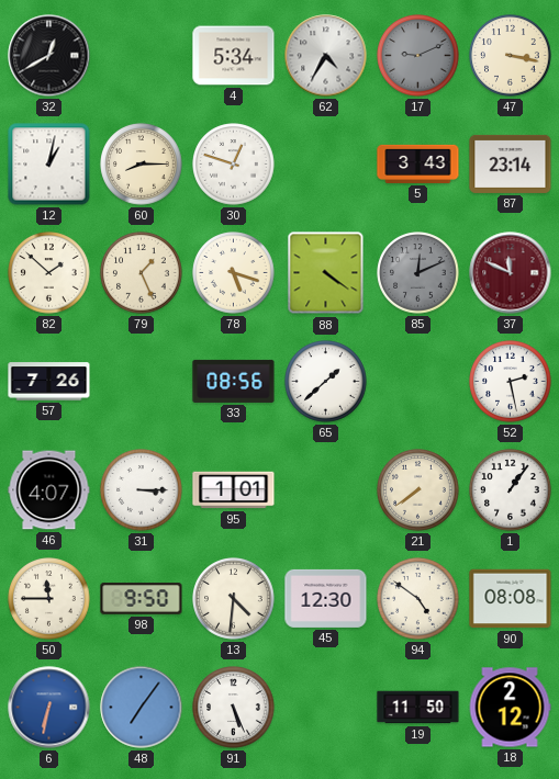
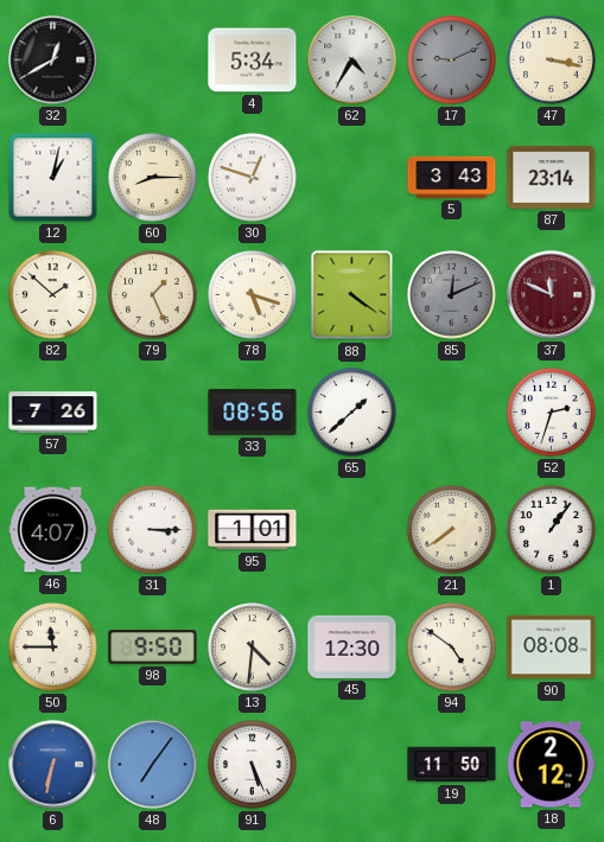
52: 2:28 -> 2:33 (552, 413)
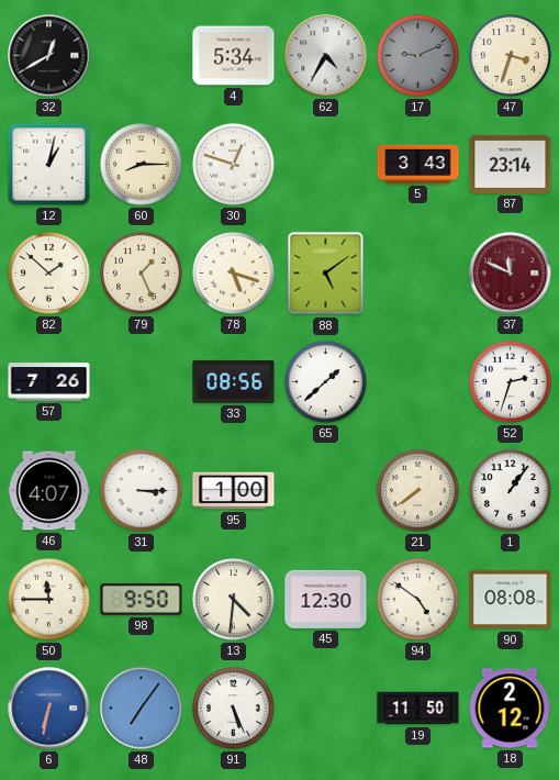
47: 3:17 -> 3:33 (511, 56)
88: 4:21 -> 5:09 (326, 274)
85: 12:11 -> none (452, 295)
95: 1:01 -> 1:00 (234, 491)
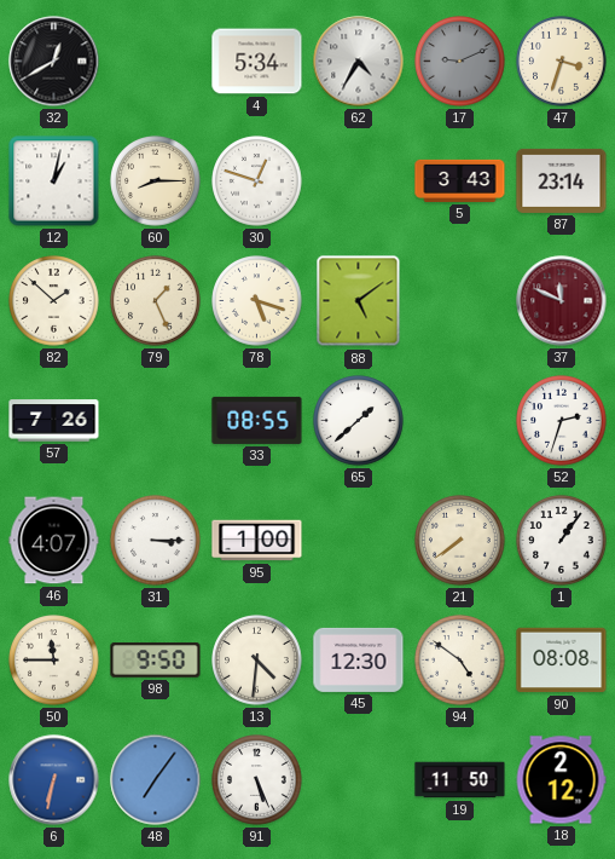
33: 08:56 -> 08:55 (257, 420)
